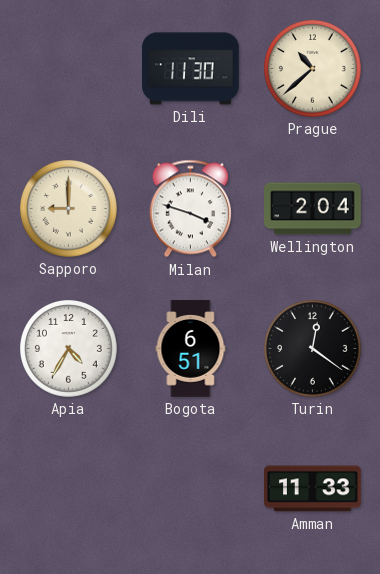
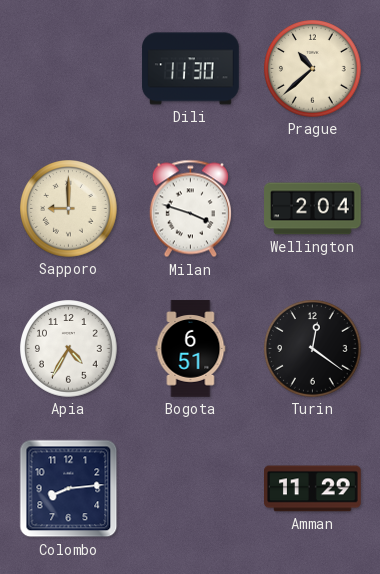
Colombo: none -> 8:14 (69, 489)
Amman: 11:33 -> 11:29 (313, 489)
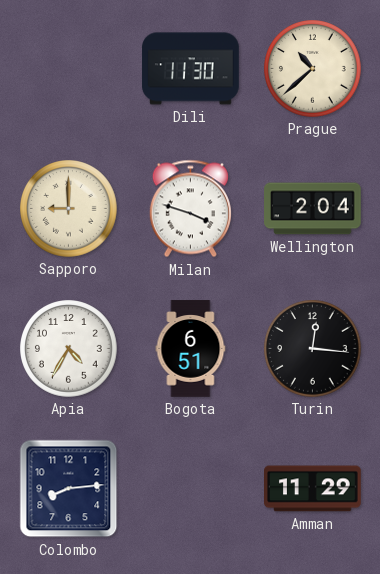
Turin: 12:21 -> 12:16 (313, 349)
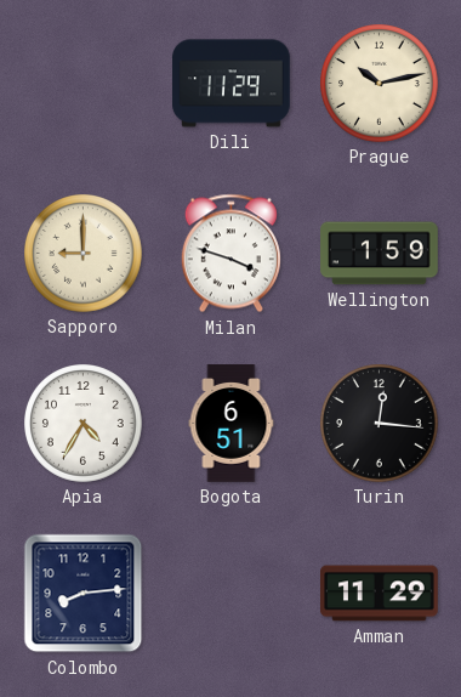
Dili: 11:30 -> 11:29 (232, 84)
Prague: 10:38 -> 10:13 (380, 84)
Wellington: 2:04 -> 1:59 (380, 254)
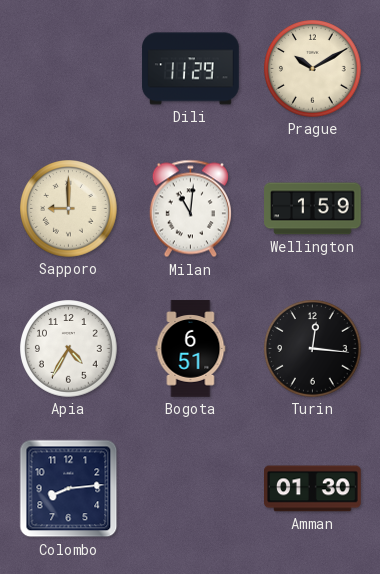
Prague: 10:13 -> 10:10 (313, 69)
Milan: 3:48 -> 11:01 (190, 209)
Amman: 11:29 -> 01:30 (313, 489)
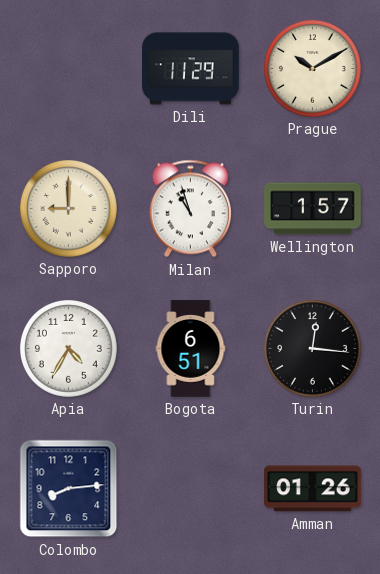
Milan: 11:01 -> 10:57 (190, 209)
Wellington: 1:59 -> 1:57 (313, 209)
Amman: 01:30 -> 01:26 (313, 489)
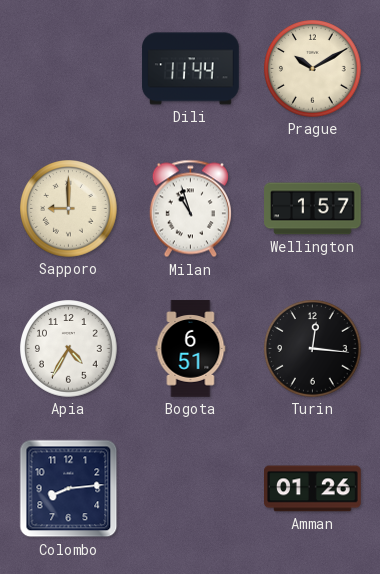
Dili: 11:29 -> 11:44 (191, 69)
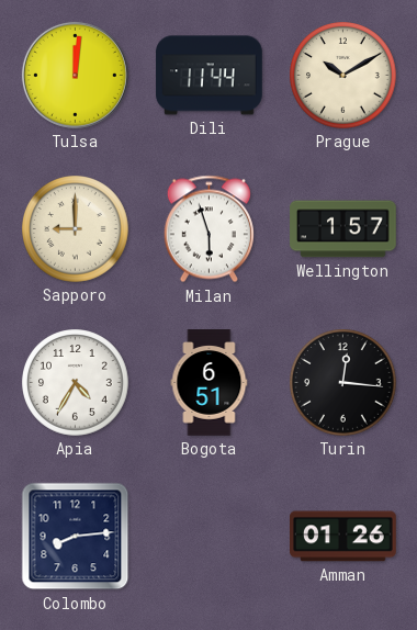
Tulsa: none -> 12:01 (75, 75)
Milan: 10:57 -> 5:57 (208, 229)
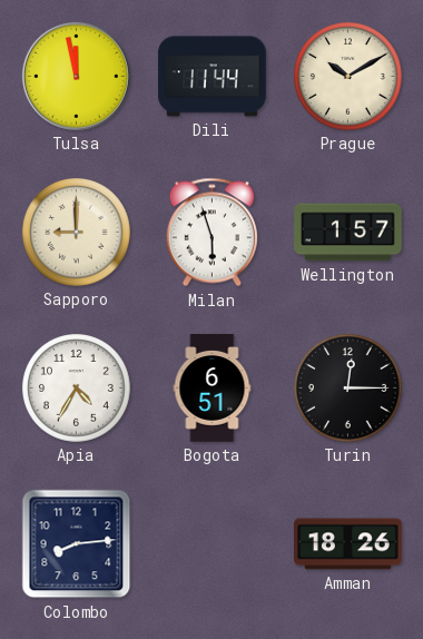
Tulsa: 12:01 -> 11:58 (76, 76)
Turin: 12:16 -> 12:15 (348, 389)
Amman: 01:26 -> 18:26 (348, 544)
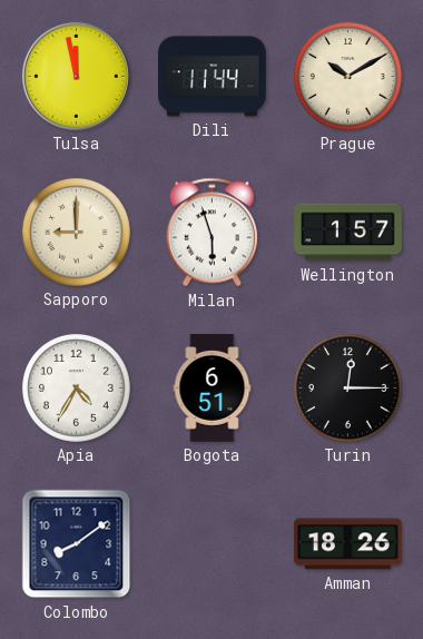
Colombo: 8:14 -> 8:09 (77, 544)
